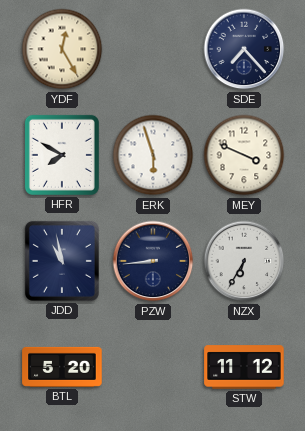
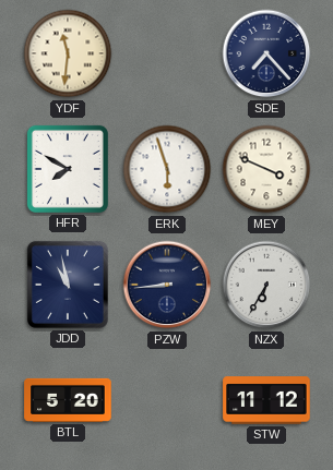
YDF: 12:25 -> 11:31 (68, 53)
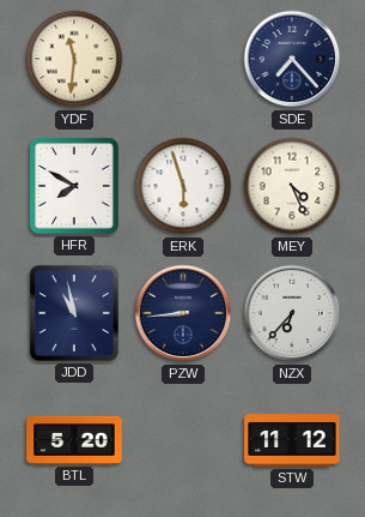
MEY: 3:49 -> 4:26 (292, 186)
NZX: 6:35 -> 6:37 (292, 313)
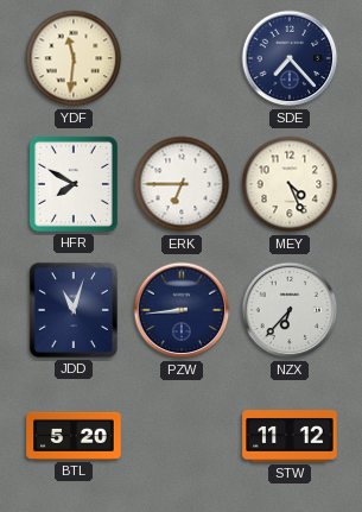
ERK: 5:57 -> 6:45 (182, 184)
JDD: 10:58 -> 11:03 (74, 310)
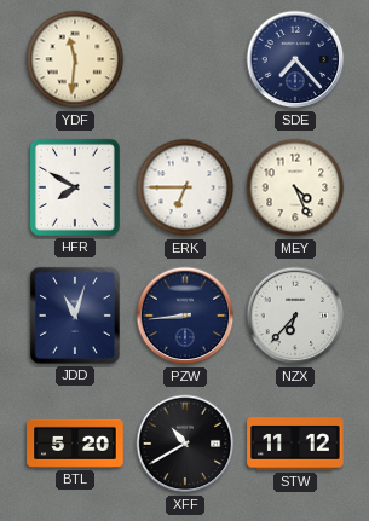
XFF: none -> 10:40 (185, 444)
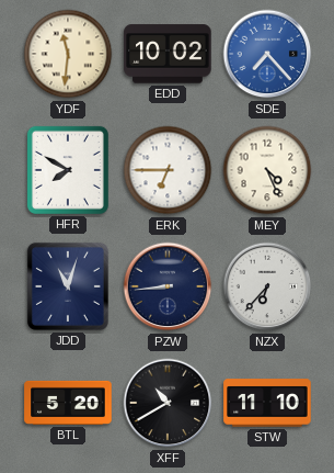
EDD: none -> 10:02 (168, 54)
SDE dial: navy -> blue (267, 54)
STW: 11:12 -> 11:10 (267, 403)
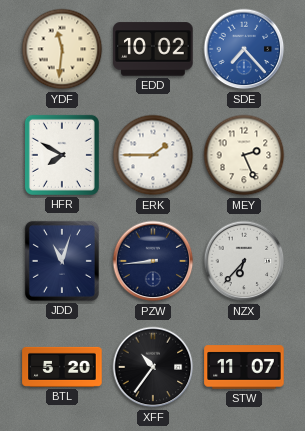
ERK: 6:45 -> 1:45 (153, 155)
MEY: 4:26 -> 2:26 (244, 155)
XFF: 10:40 -> 10:36 (153, 367)
STW: 11:10 -> 11:07 (244, 367)
